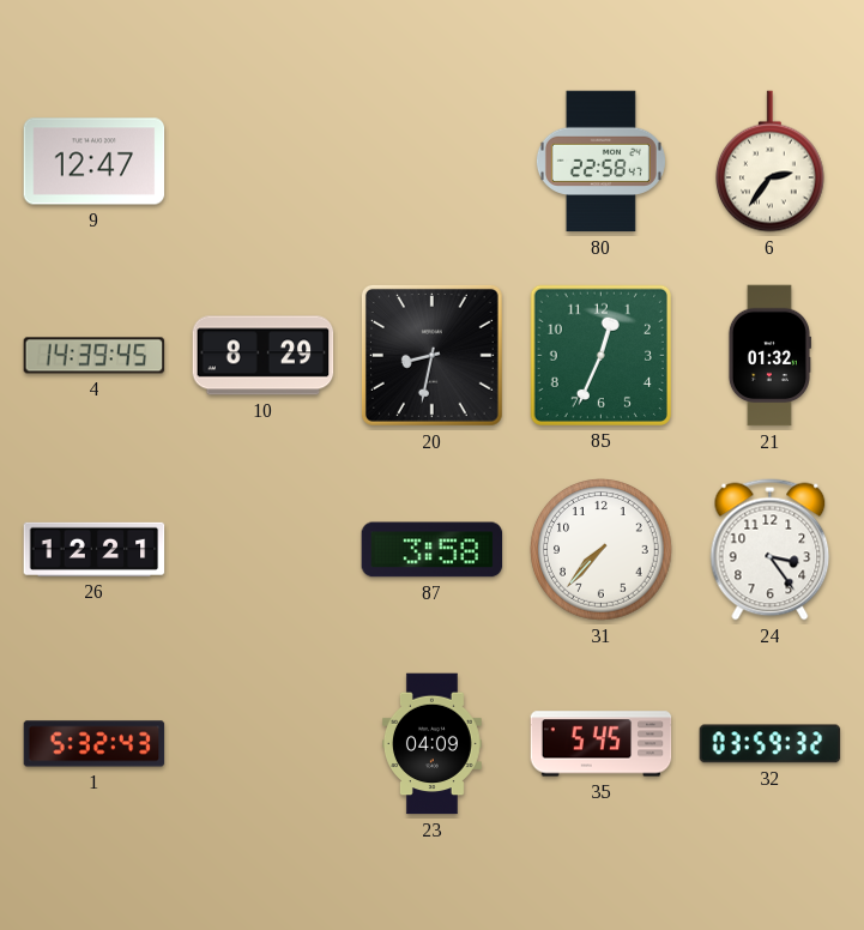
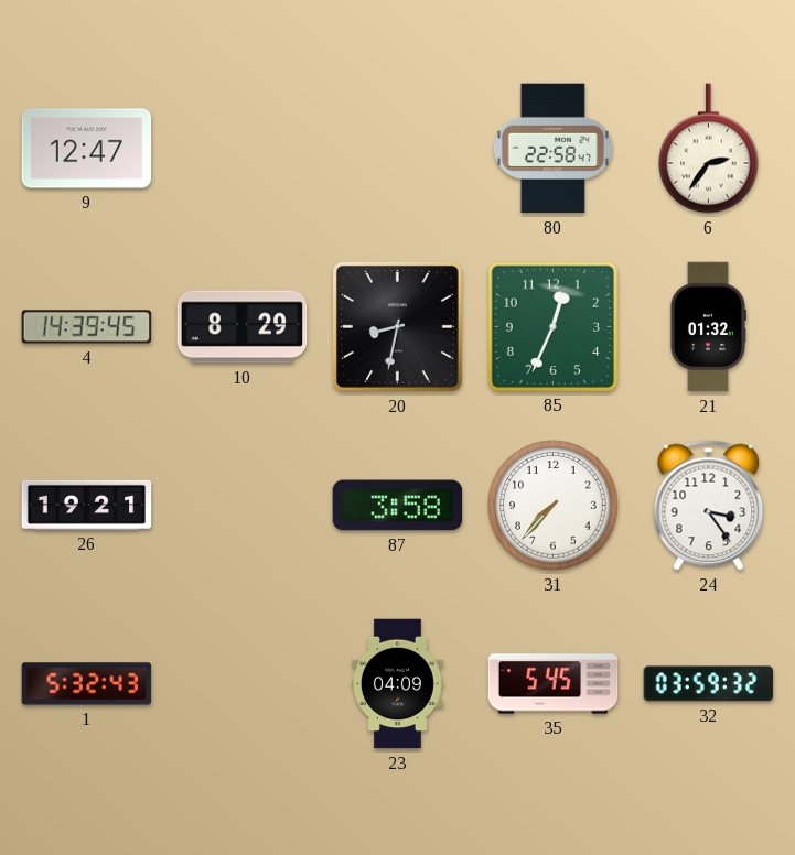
26: 12:21 -> 19:21 (87, 505)
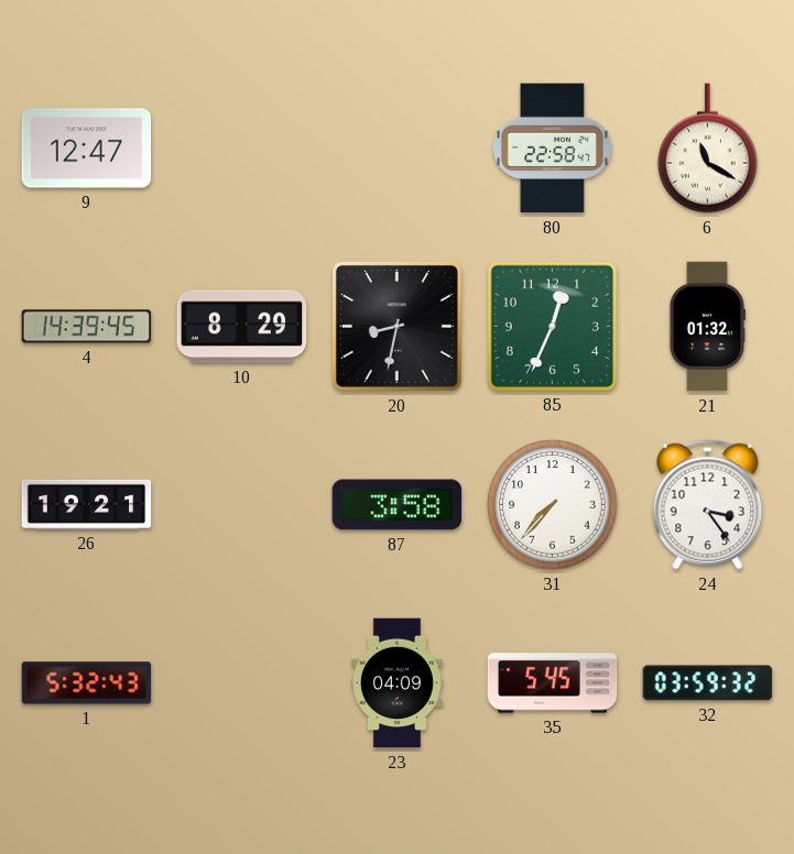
6: 2:36 -> 11:20 (708, 149)
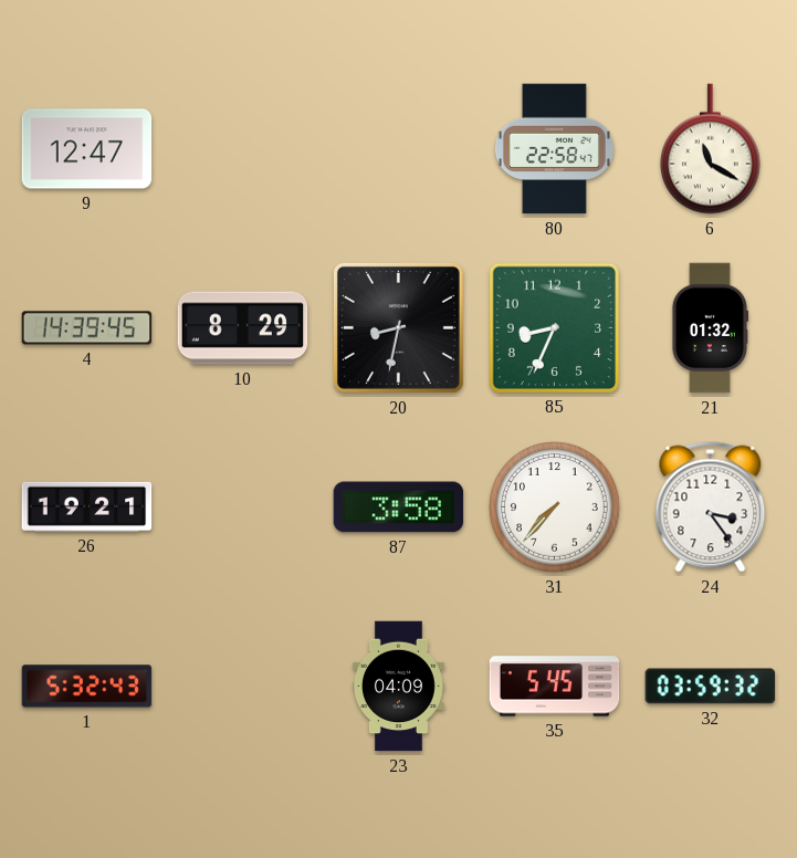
85: 12:34 -> 8:34 (554, 327)
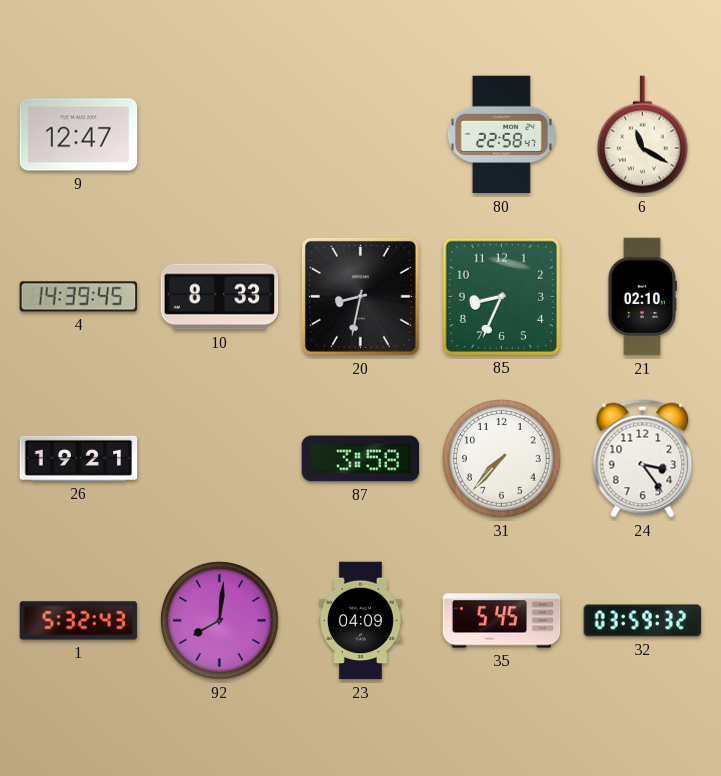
10: 8:29 -> 8:33 (220, 297)
21: 01:32 -> 02:10 (642, 297)
92: none -> 8:01 (220, 621)
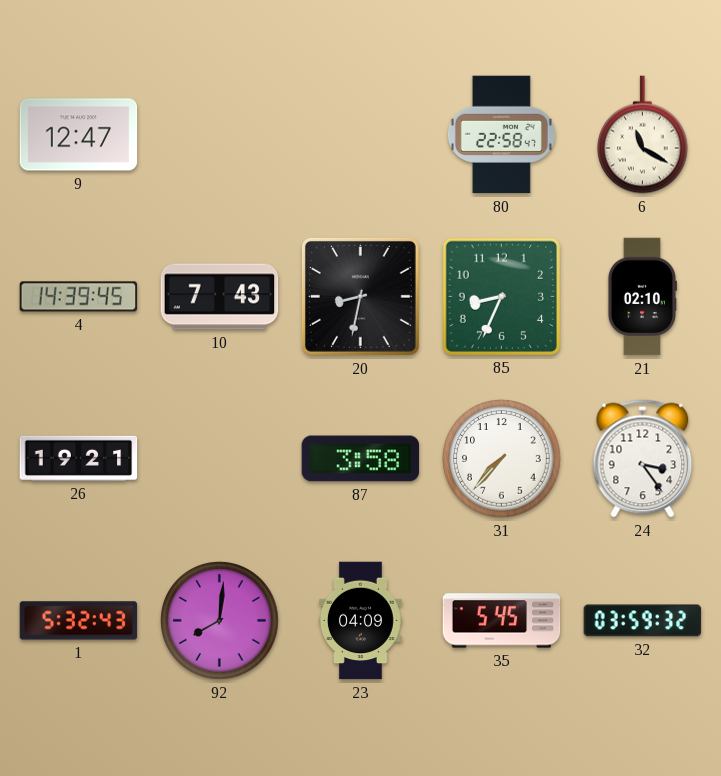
10: 8:33 -> 7:43 (220, 297)
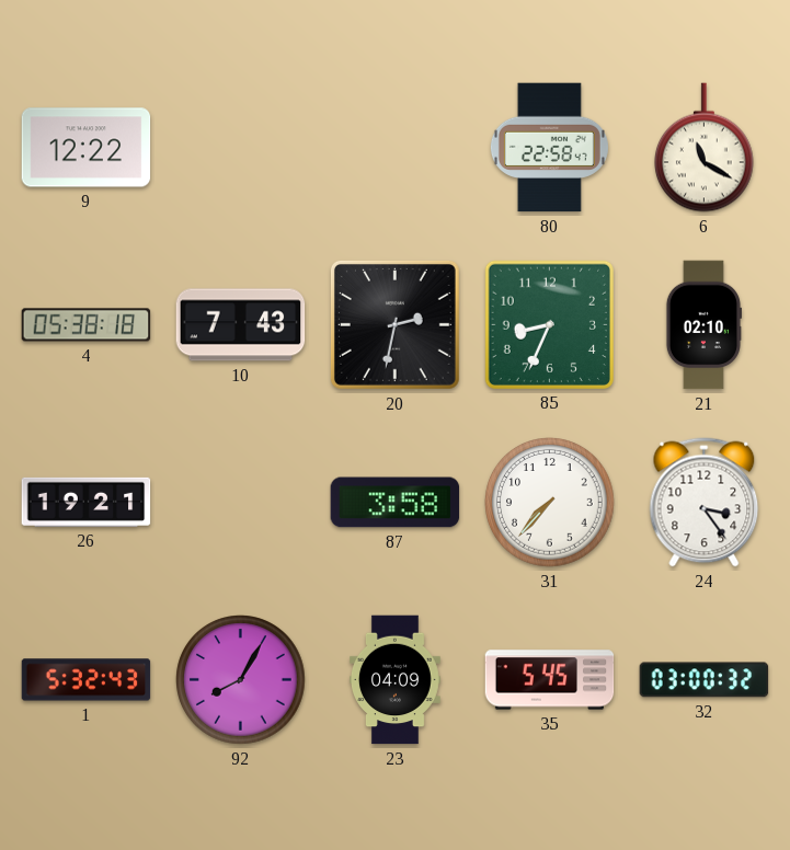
9: 12:47 -> 12:22 (87, 148)
4: 14:39 -> 05:38 (87, 325)
20: 8:32 -> 2:32 (394, 324)
92: 8:01 -> 8:05 (241, 680)
32: 03:59 -> 03:00 (705, 680)
